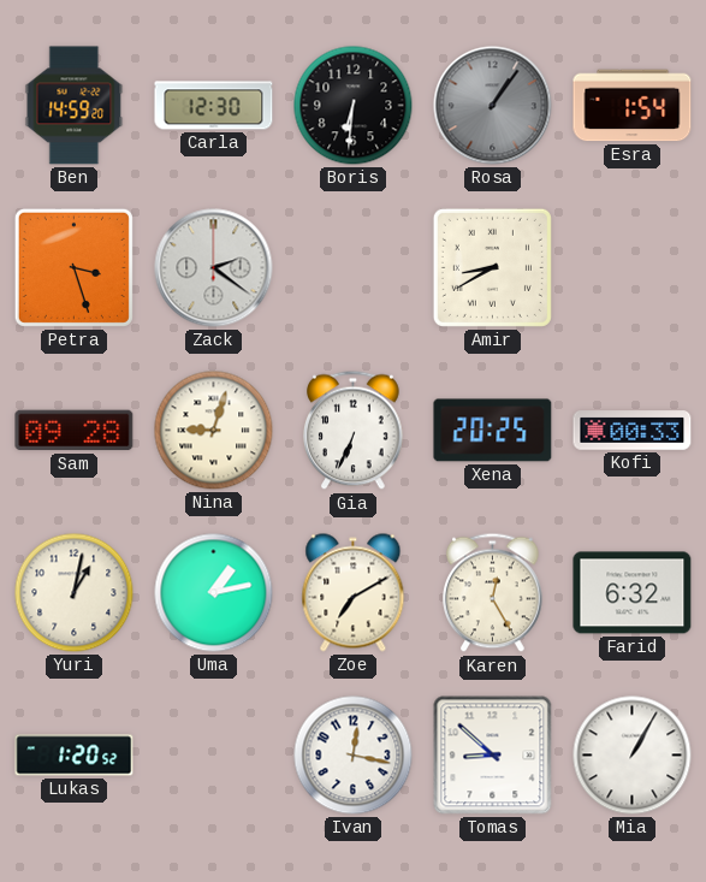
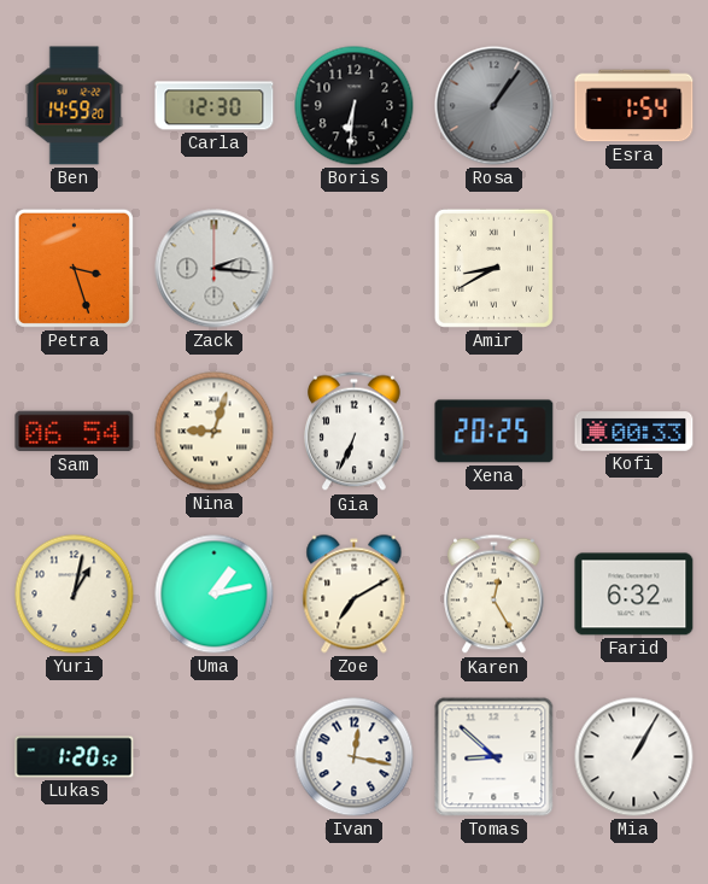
Zack: 2:21 -> 2:16 (215, 269)
Sam: 09:28 -> 06:54 (75, 432)
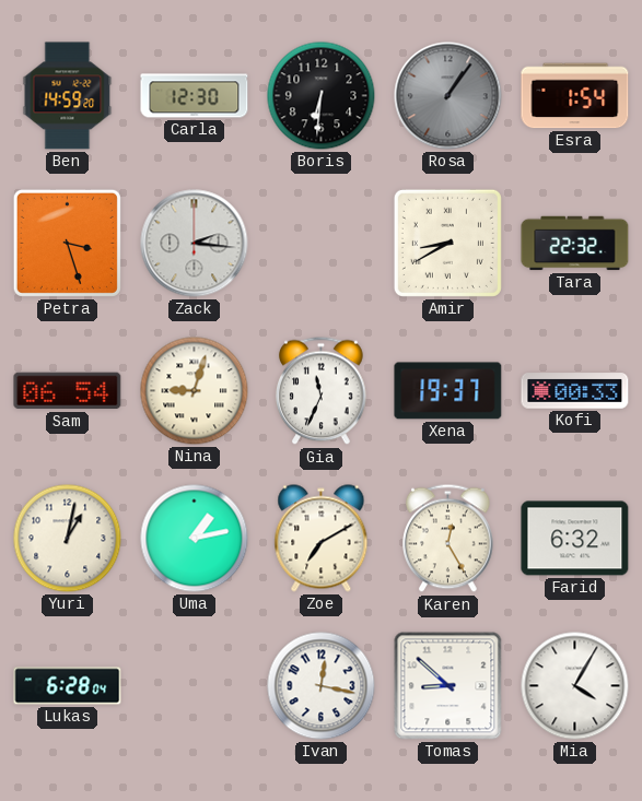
Tara: none -> 22:32 (575, 244)
Gia: 6:34 -> 11:34 (322, 391)
Xena: 20:25 -> 19:37 (448, 391)
Lukas: 1:20 -> 6:28 (68, 686)
Mia: 1:05 -> 4:05 (575, 686)
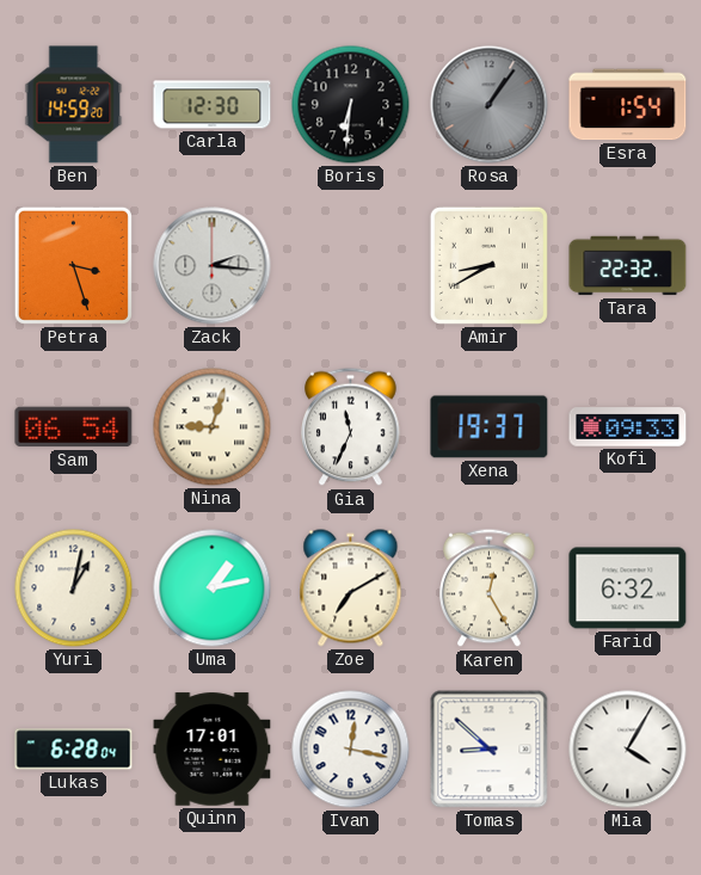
Kofi: 00:33 -> 09:33 (628, 427)
Quinn: none -> 17:01 (213, 750)
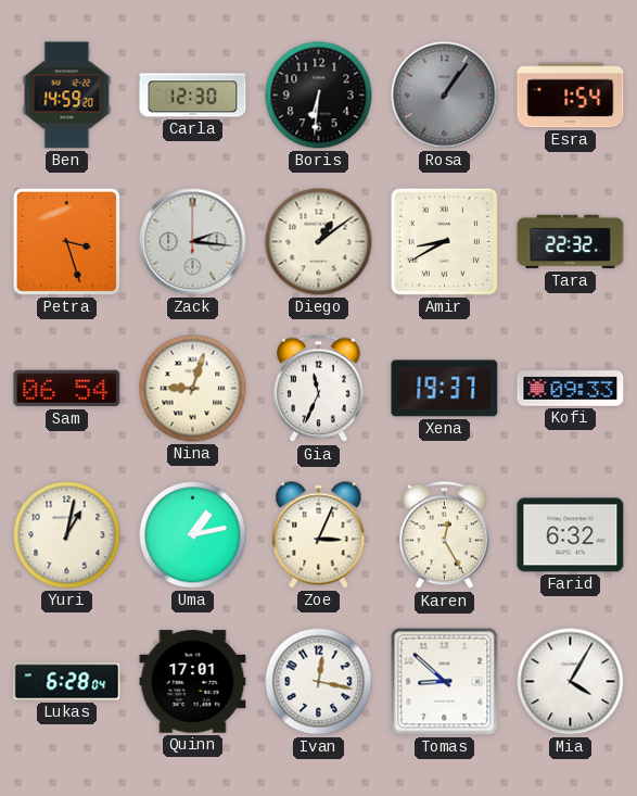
Diego: none -> 1:09 (319, 242)
Zoe: 7:10 -> 3:04 (319, 535)
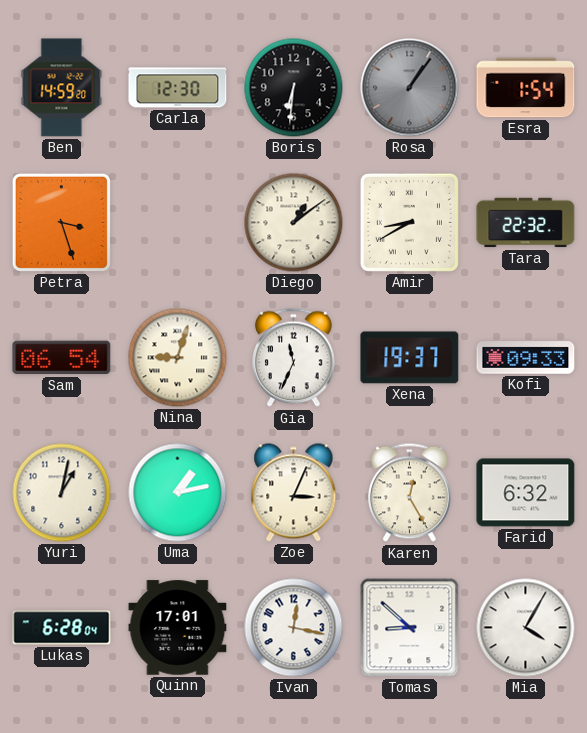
Zack: 2:16 -> none (193, 242)
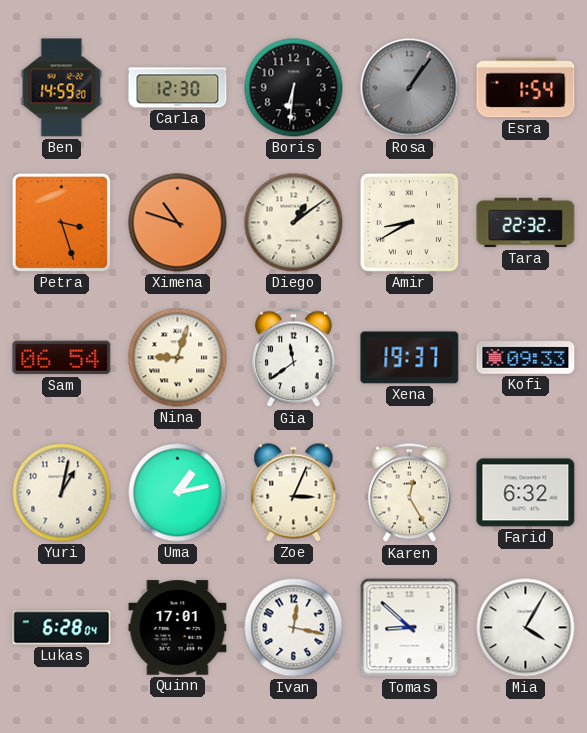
Ximena: none -> 10:48 (178, 223)
Gia: 11:34 -> 11:39 (294, 358)
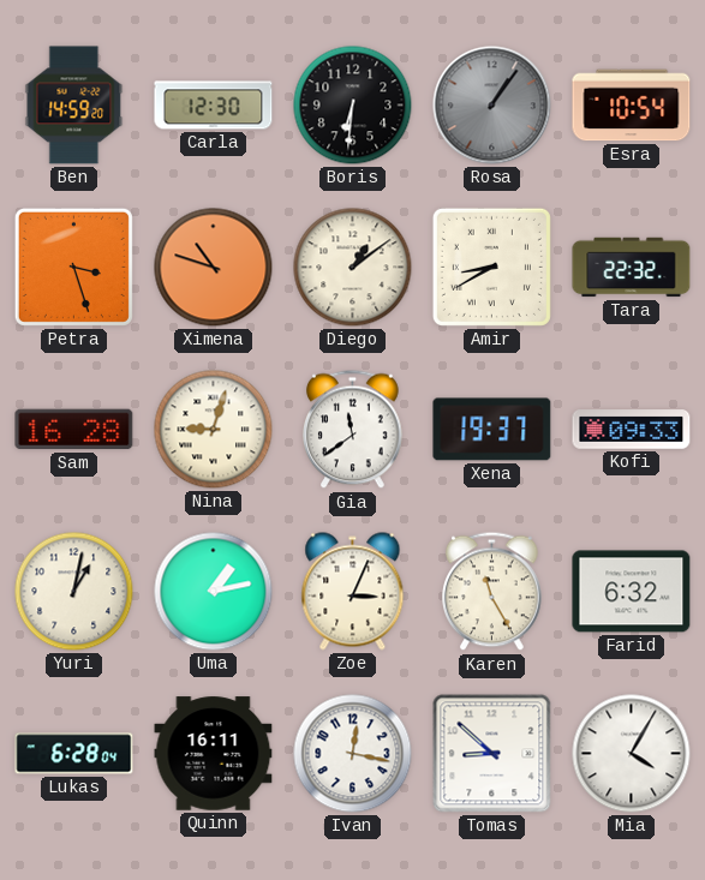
Esra: 1:54 -> 10:54 (632, 106)
Sam: 06:54 -> 16:28 (74, 430)
Karen: 12:25 -> 11:25 (492, 592)
Quinn: 17:01 -> 16:11 (214, 754)
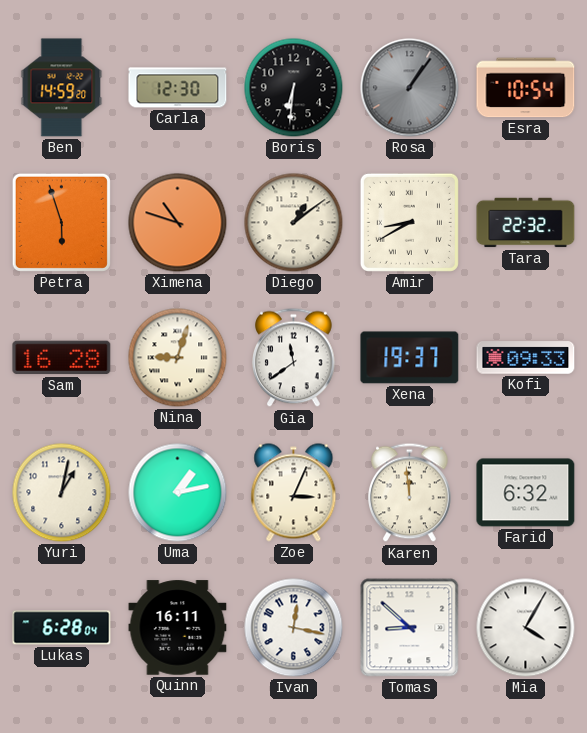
Petra: 3:27 -> 5:57 (61, 222)
Karen: 11:25 -> 11:59 (410, 493)
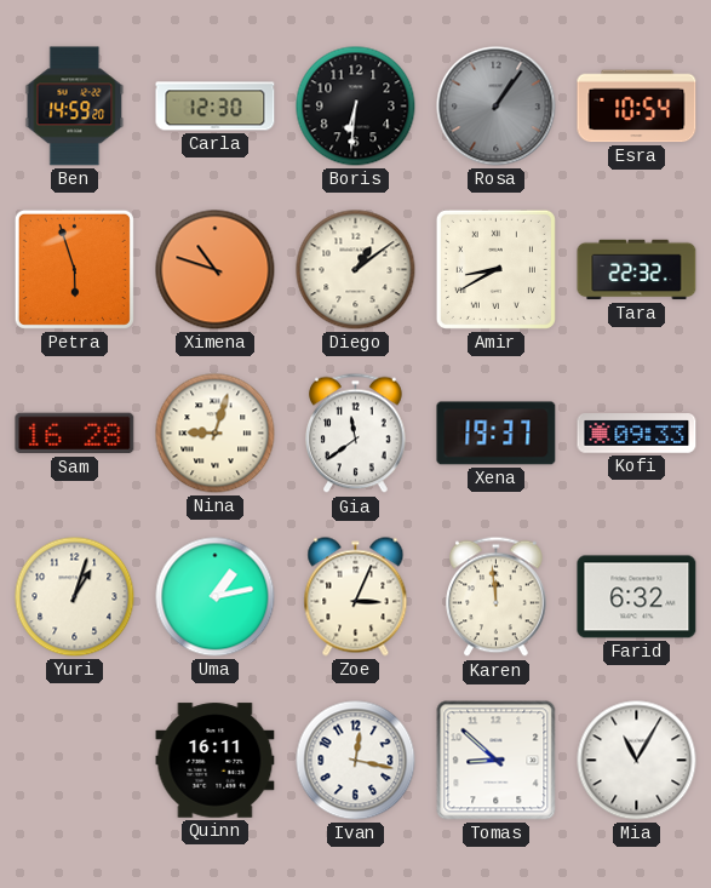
Yuri: 1:02 -> 1:03 (75, 597)
Lukas: 6:28 -> none (62, 628)
Mia: 4:05 -> 11:05 (637, 761)
